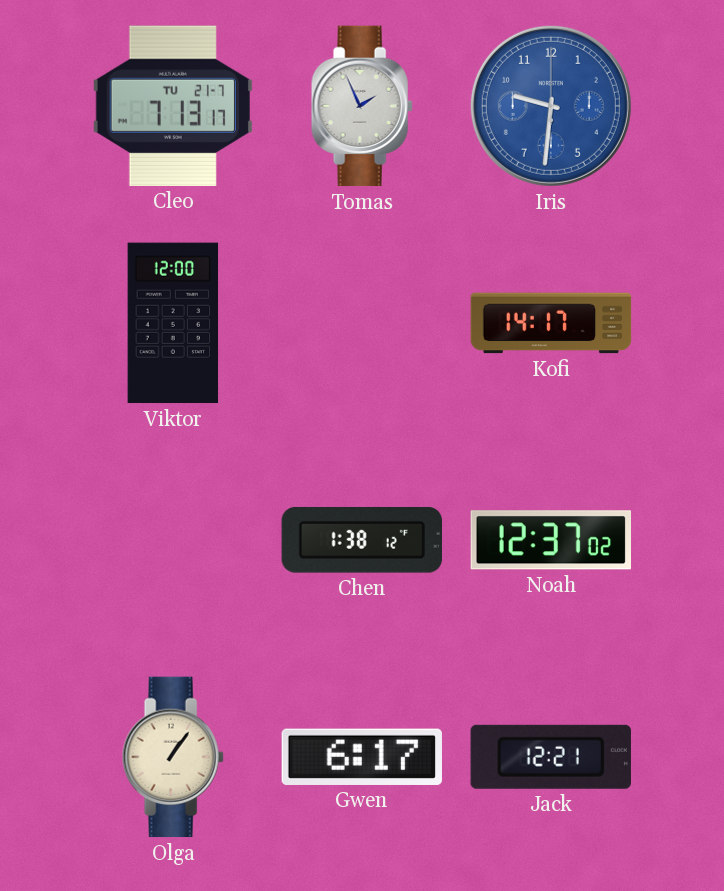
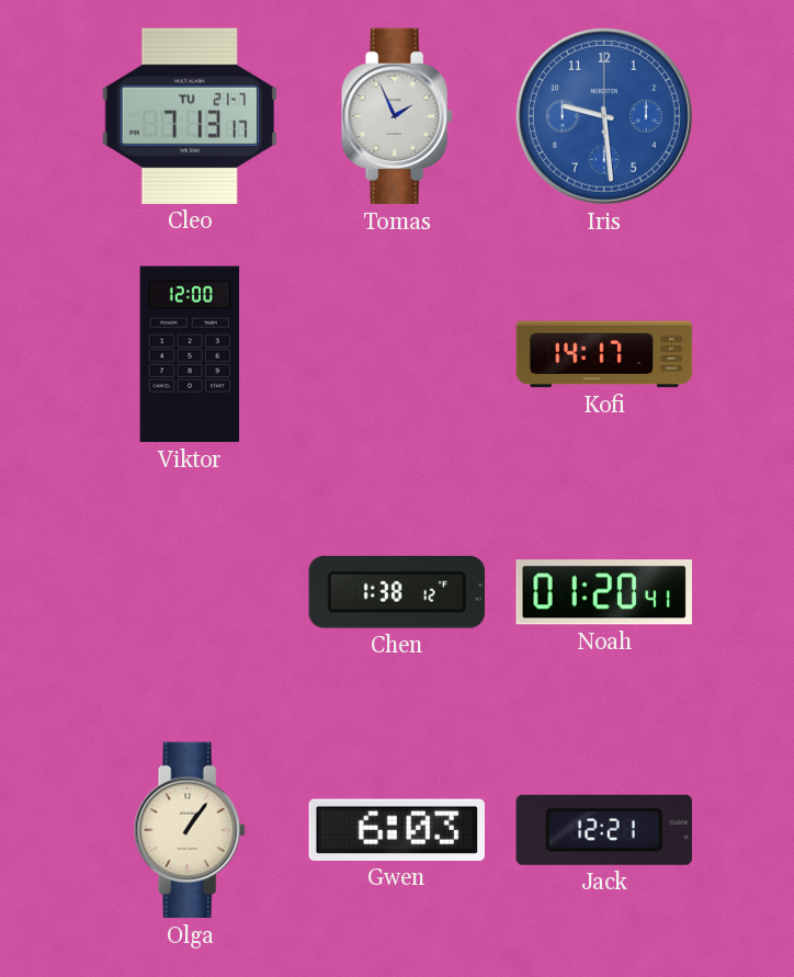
Iris: 9:31 -> 9:29 (604, 116)
Noah: 12:37 -> 01:20 (603, 592)
Gwen: 6:17 -> 6:03 (397, 830)
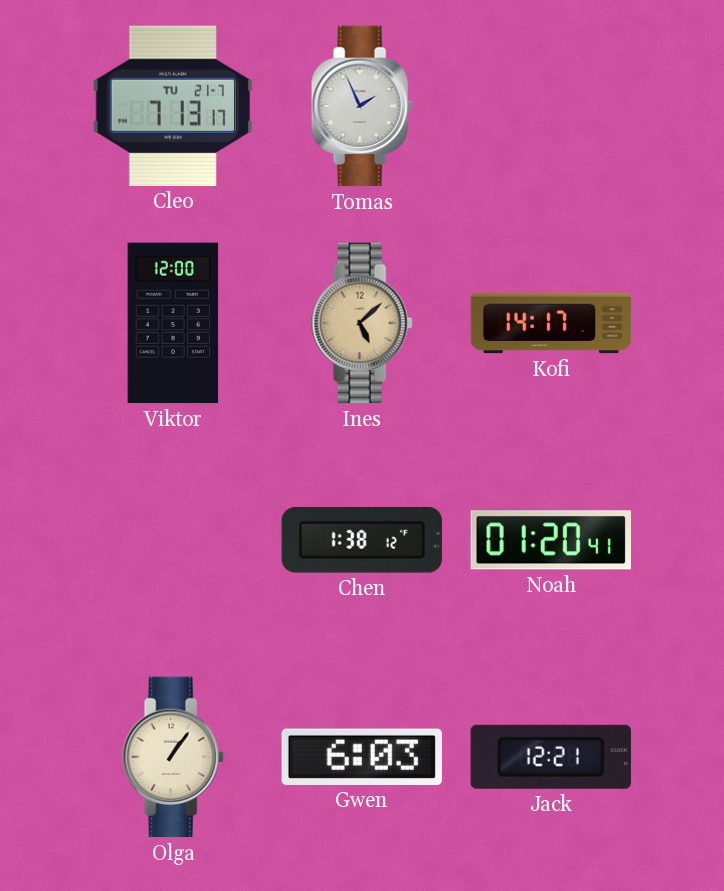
Iris: 9:29 -> none (604, 116)
Ines: none -> 5:08 (362, 323)
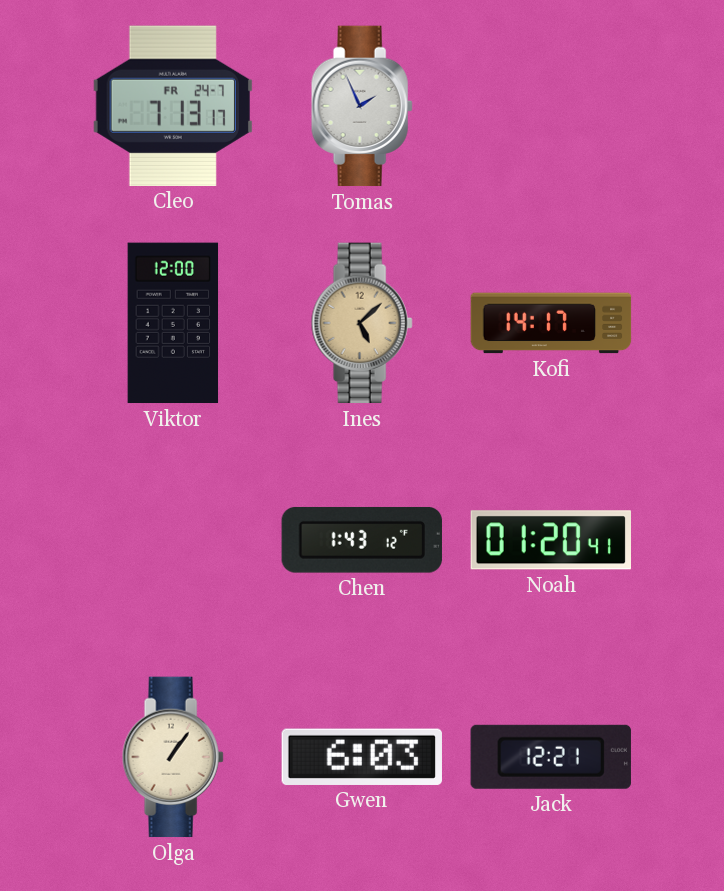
Cleo date: TU 21-7 -> FR 24-7 (173, 106)
Chen: 1:38 -> 1:43 (362, 540)
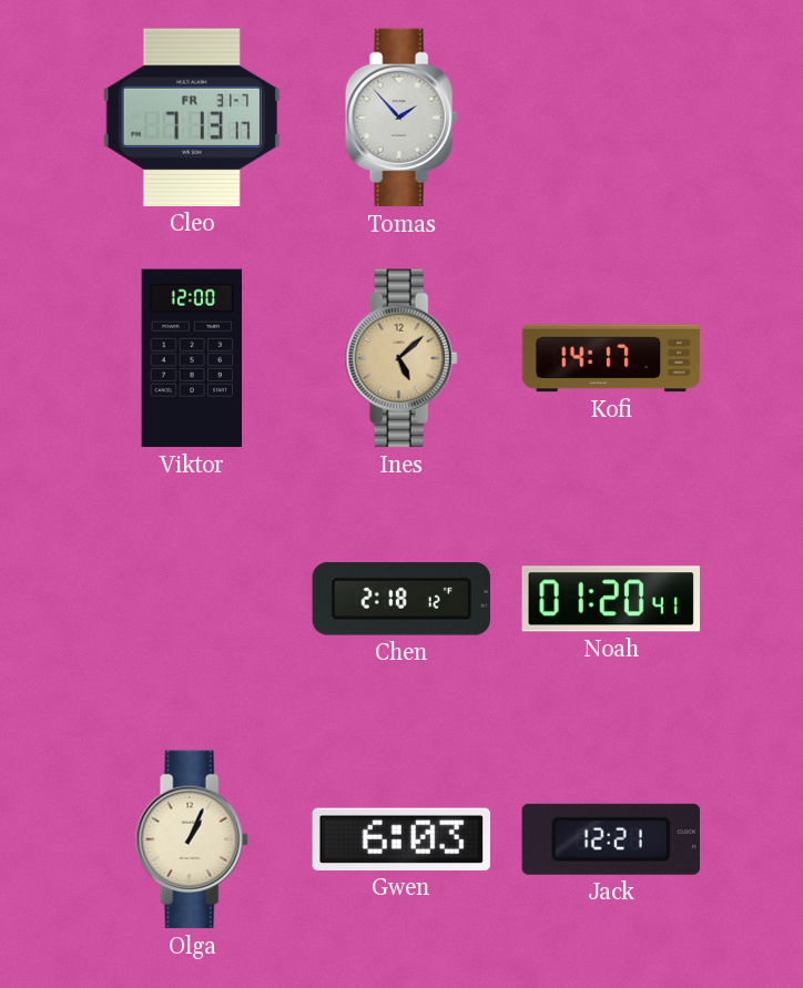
Cleo date: FR 24-7 -> FR 31-7 (192, 118)
Tomas: 1:56 -> 1:53 (402, 118)
Chen: 1:43 -> 2:18 (402, 599)
Olga: 1:06 -> 1:04 (192, 839)
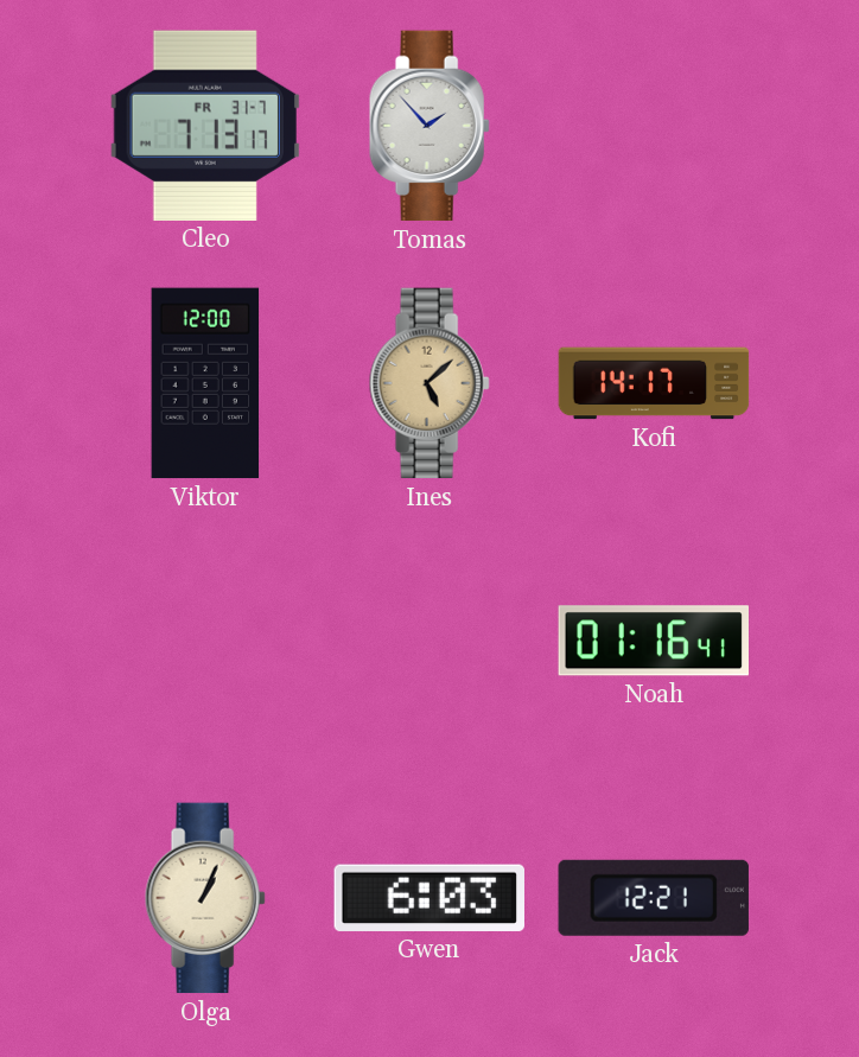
Chen: 2:18 -> none (402, 599)
Noah: 01:20 -> 01:16 (653, 641)
